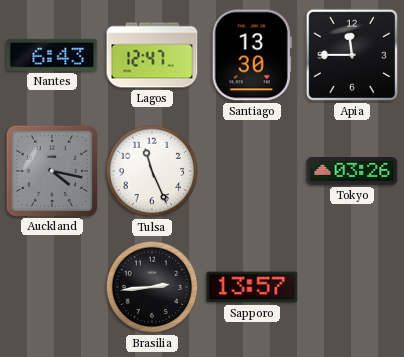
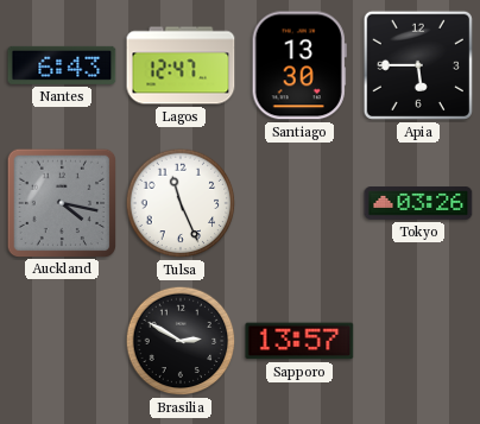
Apia: 11:45 -> 5:45 (418, 65)
Brasilia: 2:44 -> 2:50 (181, 341)
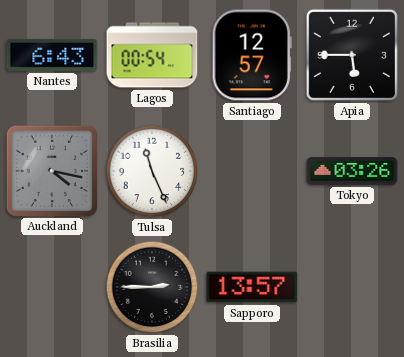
Lagos: 12:47 -> 00:54 (152, 55)
Santiago: 13:30 -> 12:57 (252, 55)
Brasilia: 2:50 -> 2:45 (152, 287)
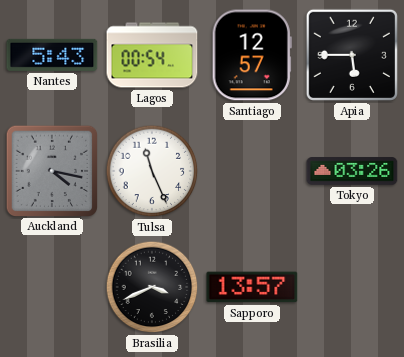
Nantes: 6:43 -> 5:43 (52, 55)
Brasilia: 2:45 -> 3:41 (152, 287)
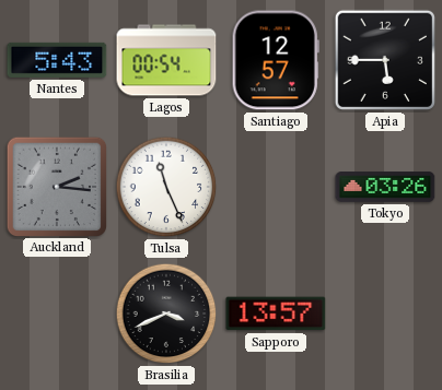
Auckland: 4:17 -> 2:16 (56, 186)
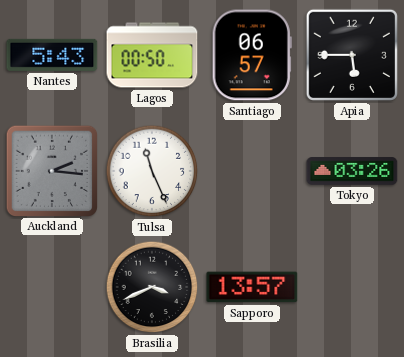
Lagos: 00:54 -> 00:50 (152, 55)
Santiago: 12:57 -> 06:57 (252, 55)
